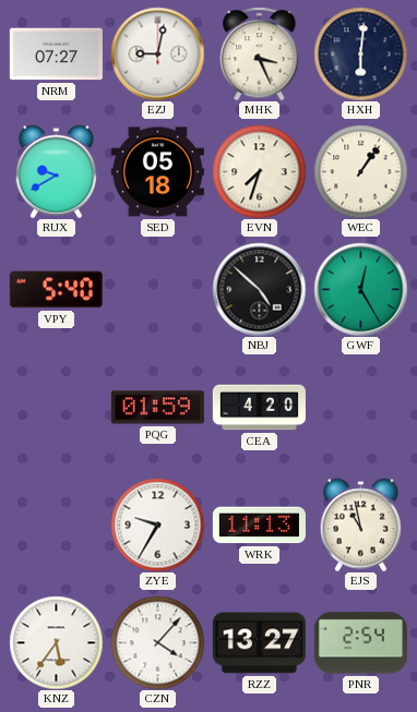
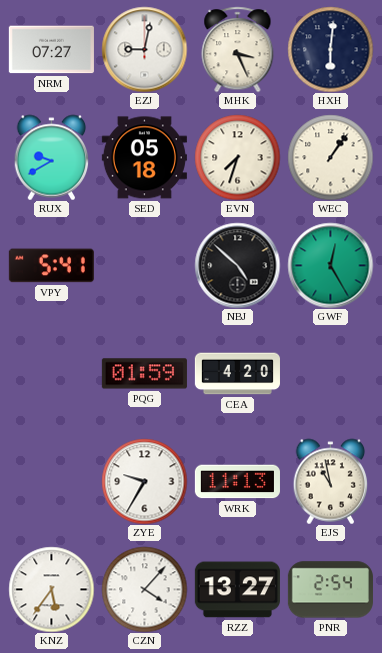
VPY: 5:40 -> 5:41 (51, 266)
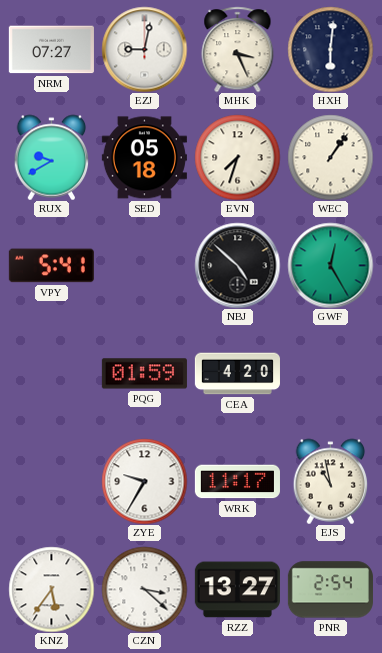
WRK: 11:13 -> 11:17 (237, 482)
CZN: 4:07 -> 3:22 (144, 589)
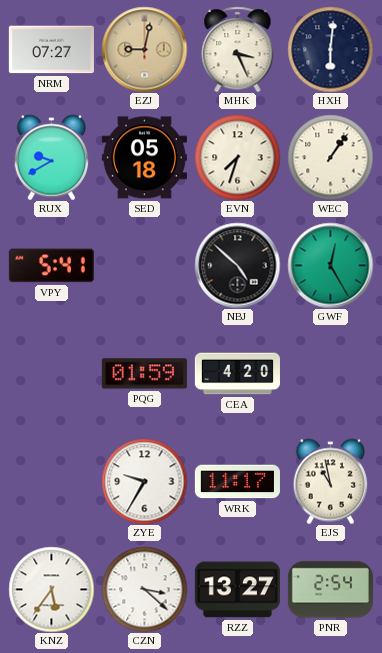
EZJ dial: white -> champagne (144, 49)
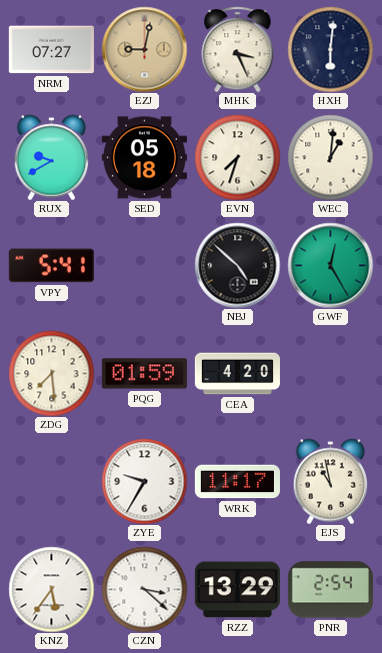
WEC: 1:06 -> 1:01 (330, 157)
ZDG: none -> 7:29 (51, 373)
RZZ: 13:27 -> 13:29 (237, 590)
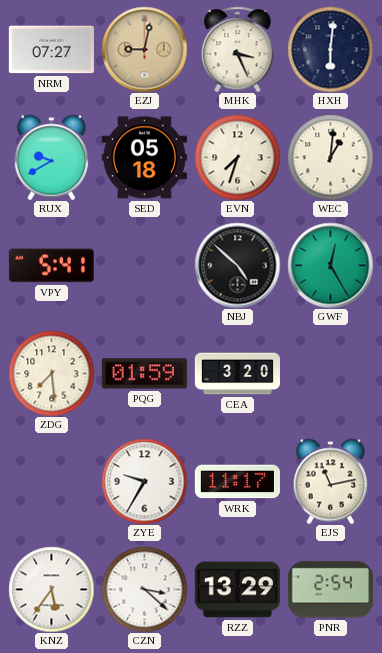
CEA: 4:20 -> 3:20 (237, 374)
EJS: 10:58 -> 11:13 (331, 481)
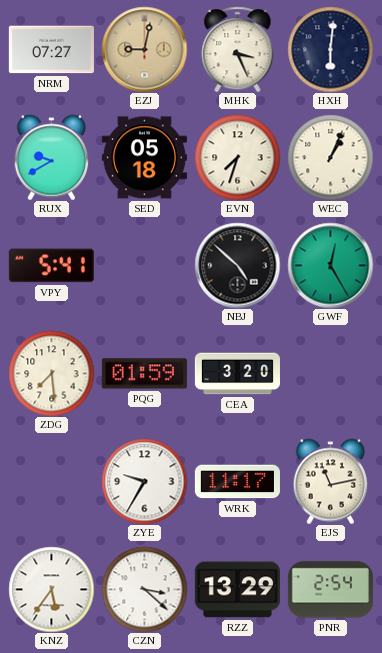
WEC: 1:01 -> 1:04 (330, 157)
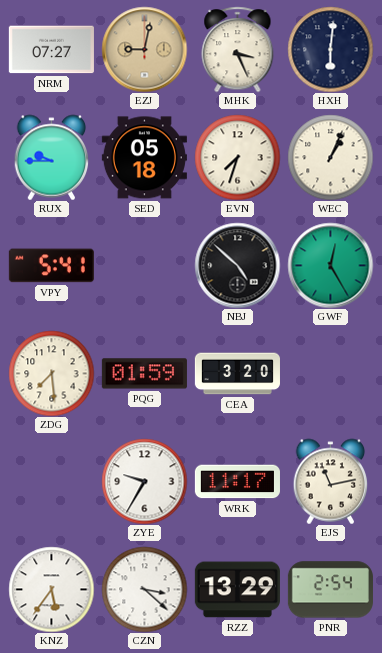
RUX: 9:40 -> 9:45 (52, 157)
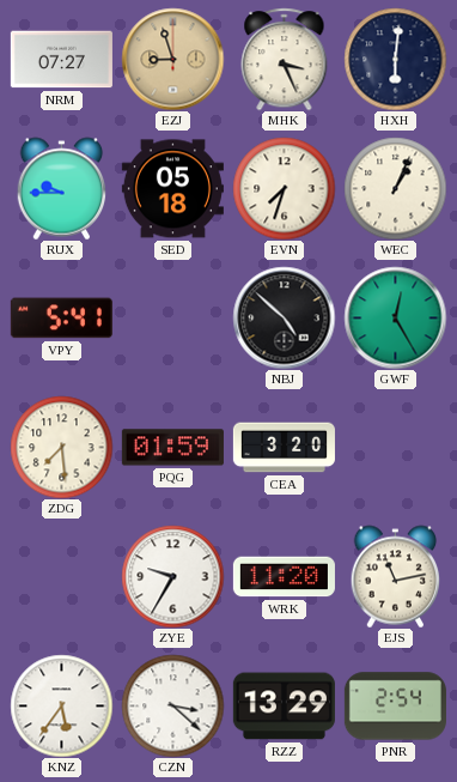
EZJ: 9:02 -> 8:57 (172, 59)
WRK: 11:17 -> 11:20 (284, 577)
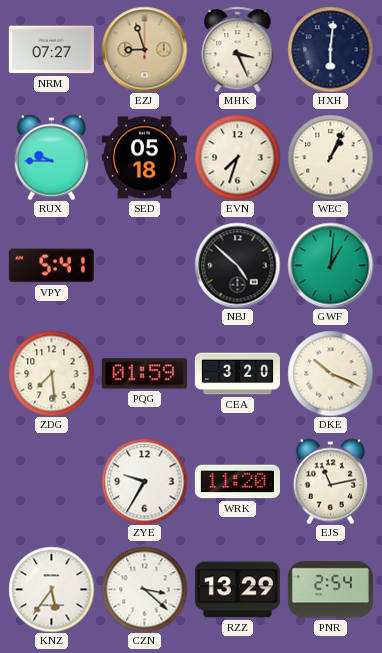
GWF: 12:25 -> 1:01 (330, 265)
DKE: none -> 10:19 (330, 373)
